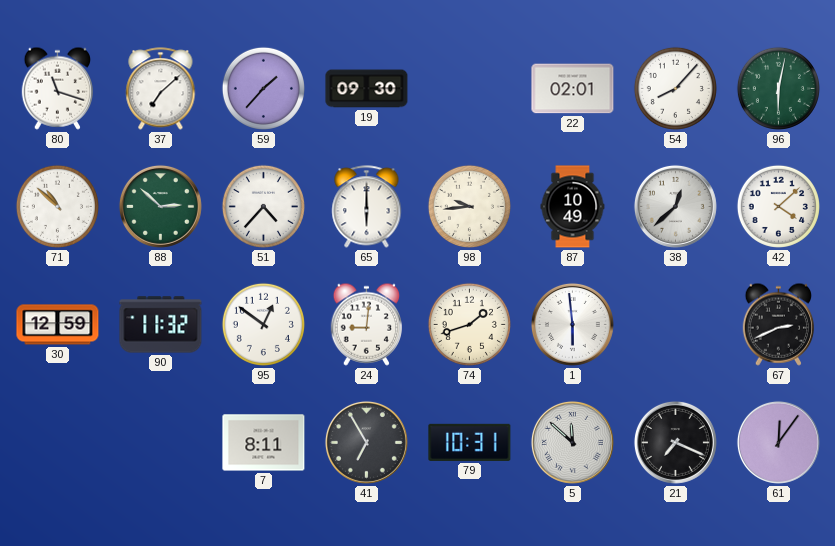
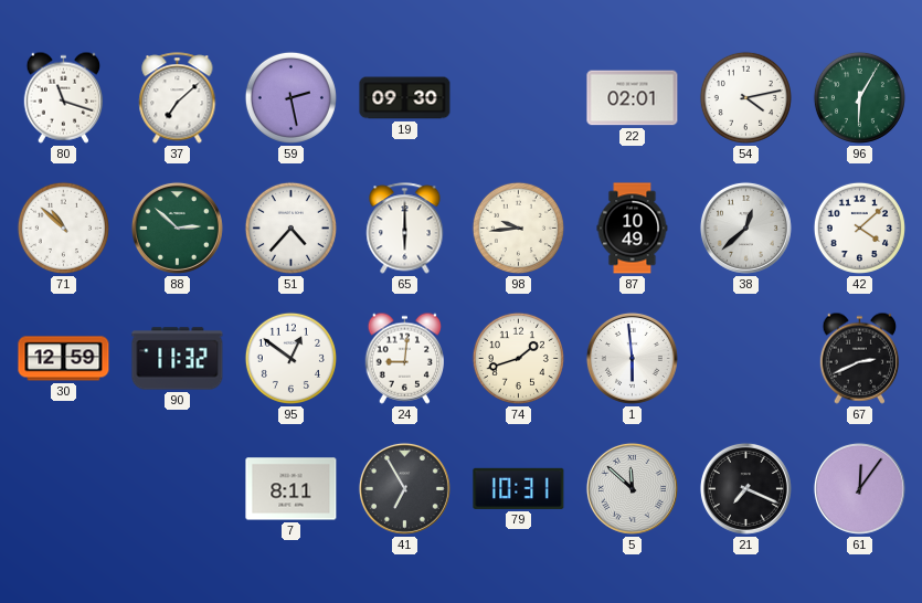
59: 1:37 -> 2:28 (290, 97)
54: 8:07 -> 4:13 (745, 97)
96: 6:02 -> 6:05 (859, 97)
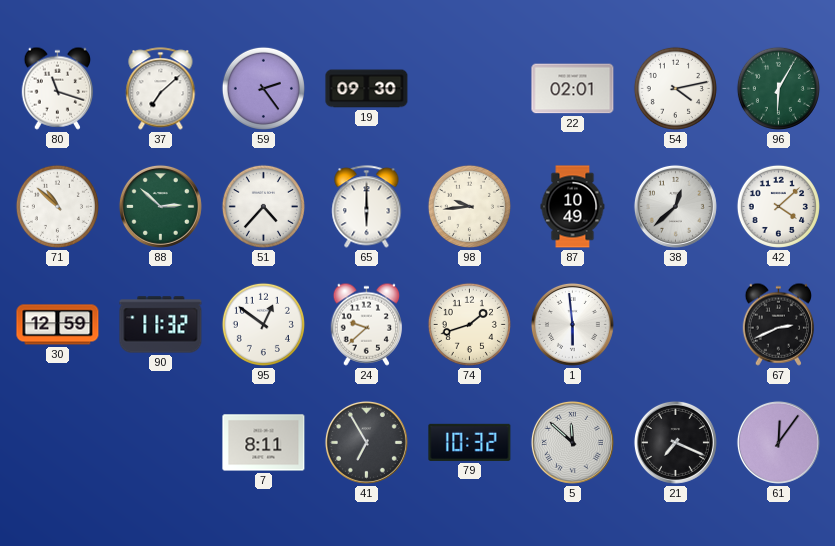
59: 2:28 -> 2:24 (263, 88)
24: 9:01 -> 9:38 (367, 324)
79: 10:31 -> 10:32 (470, 442)
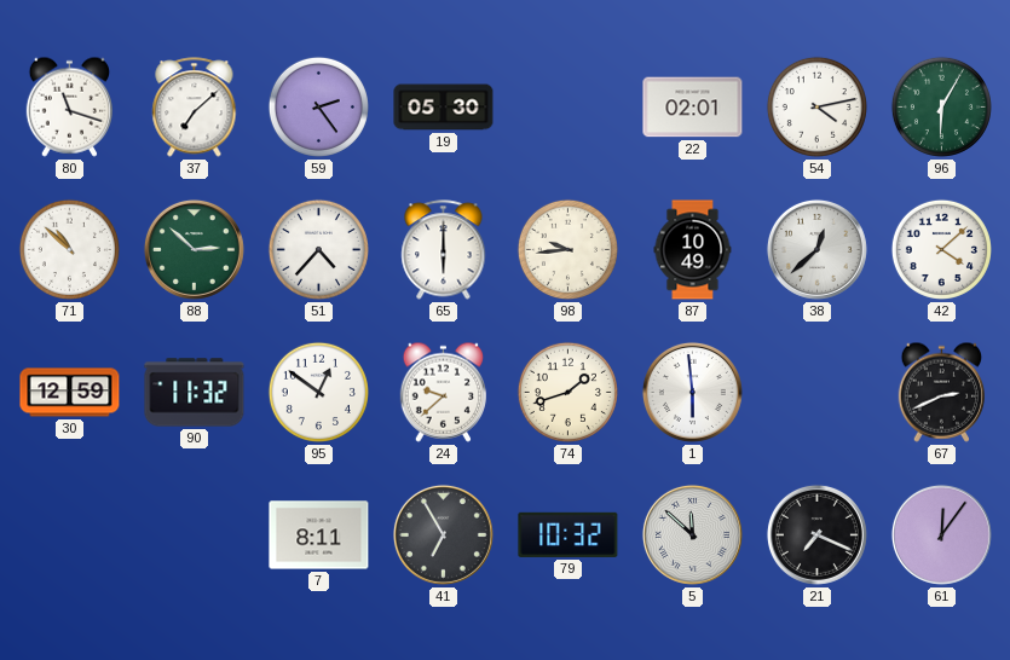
19: 09:30 -> 05:30 (444, 108)
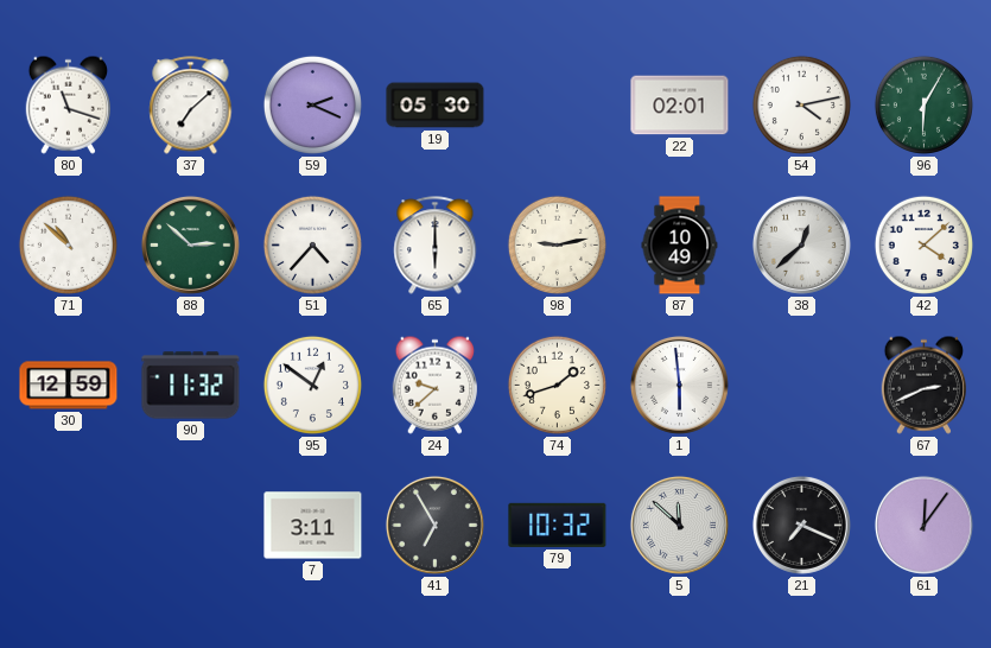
59: 2:24 -> 2:19 (312, 104)
98: 9:44 -> 9:13 (557, 244)
7: 8:11 -> 3:11 (313, 526)
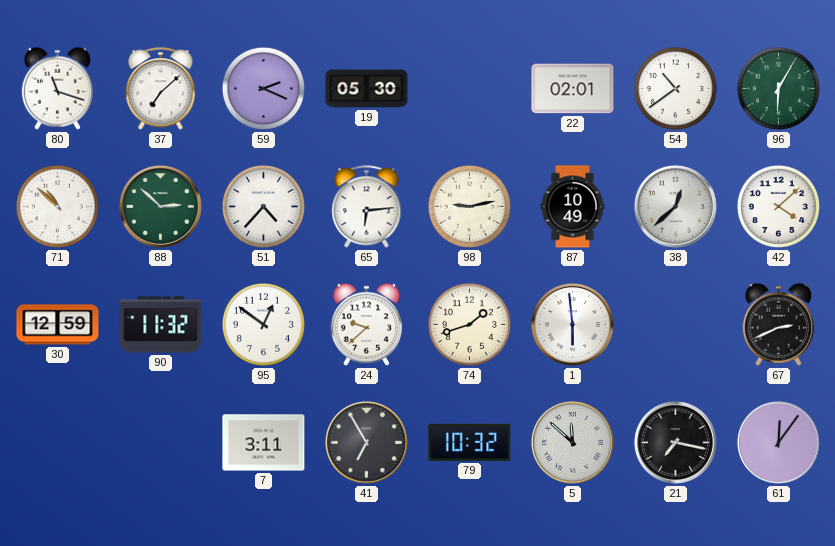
54: 4:13 -> 10:39 (675, 88)
65: 6:00 -> 6:14 (367, 207)
21: 7:19 -> 7:17 (675, 442)
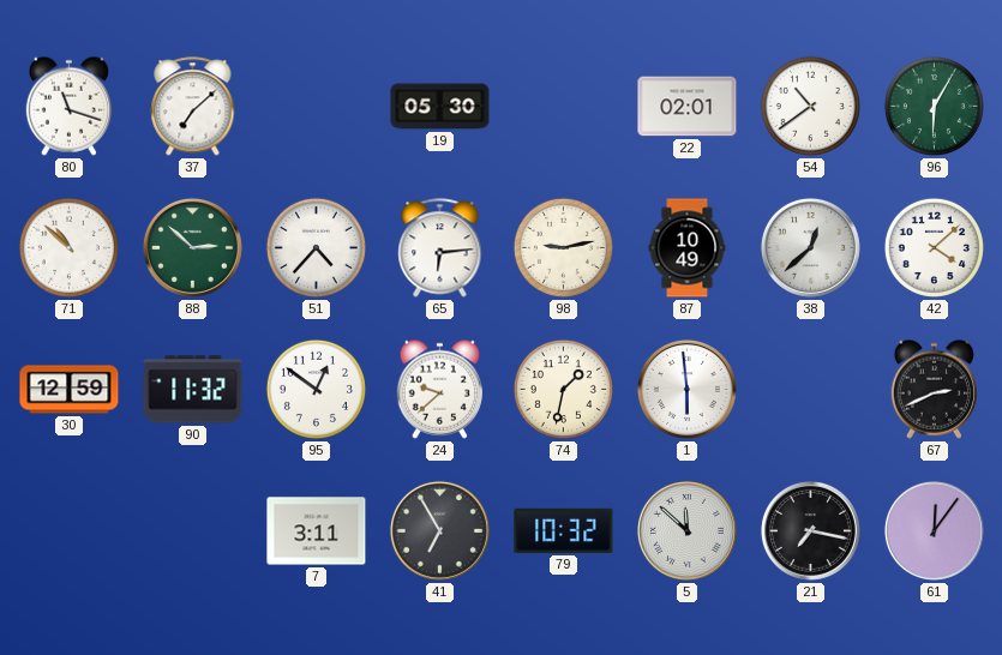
59: 2:19 -> none (263, 88)
74: 1:42 -> 1:32 (563, 389)
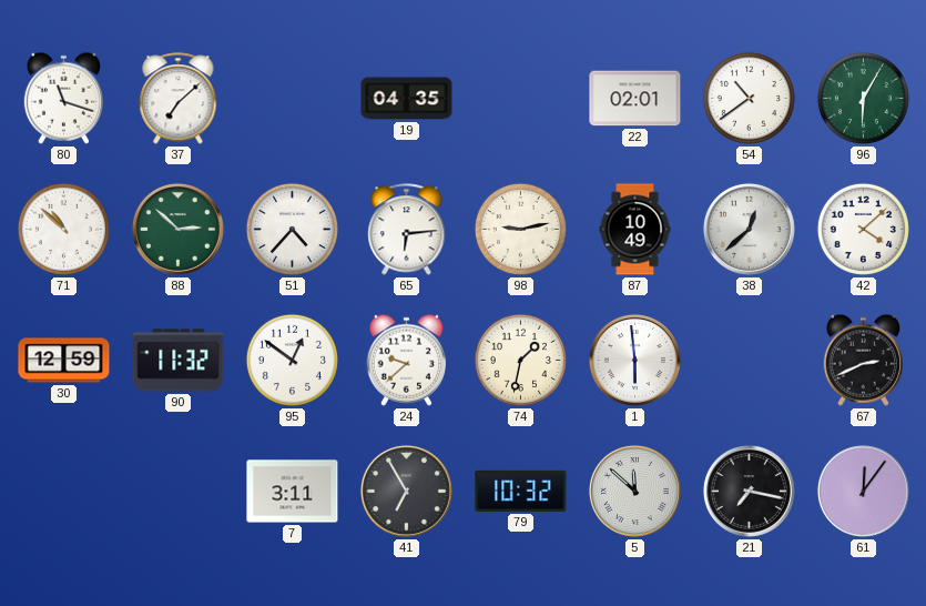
19: 05:30 -> 04:35 (407, 99)
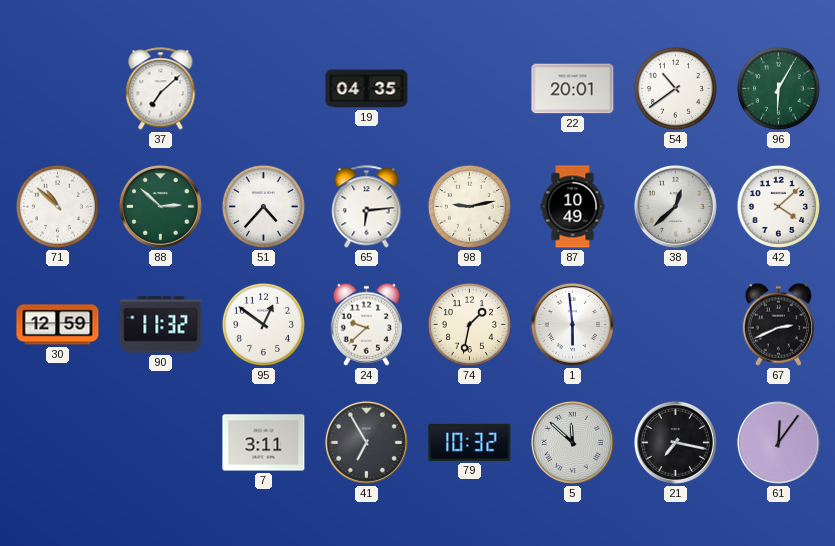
80: 11:18 -> none (64, 98)
22: 02:01 -> 20:01 (573, 89)
